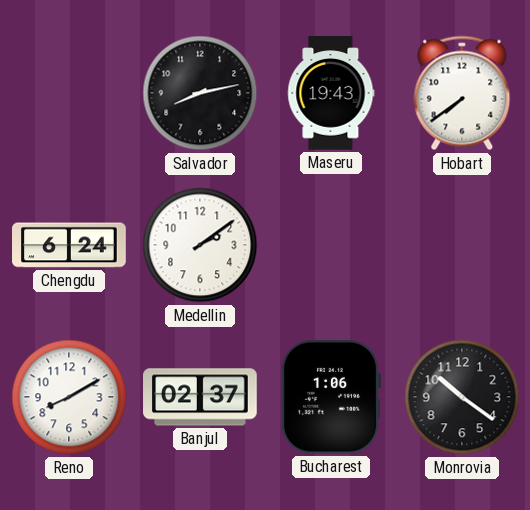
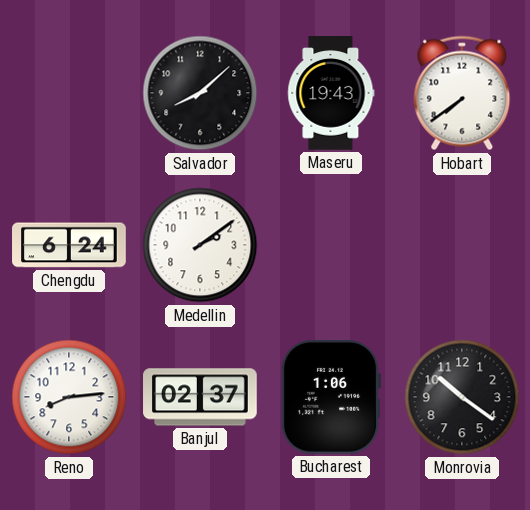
Salvador: 8:13 -> 8:08 (200, 93)
Reno: 8:10 -> 8:14 (69, 397)
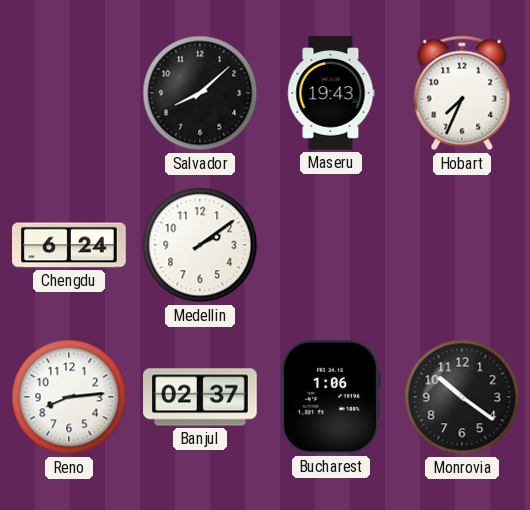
Hobart: 7:39 -> 7:34 (462, 93)
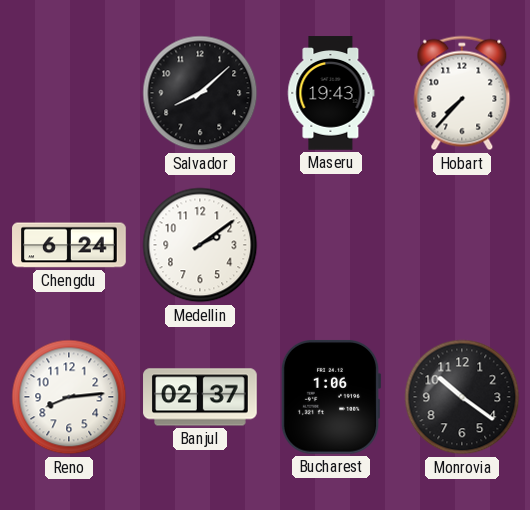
Hobart: 7:34 -> 7:37 (462, 93)
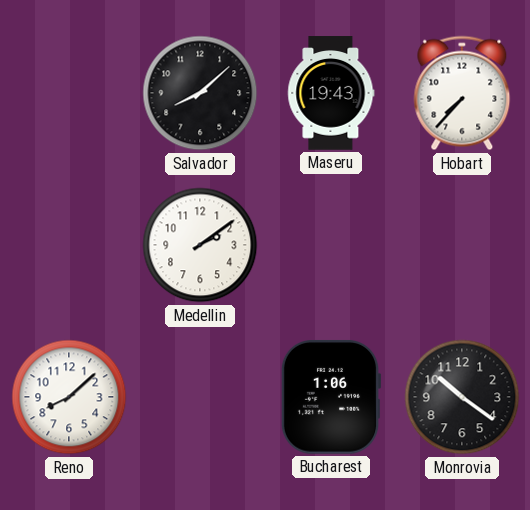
Chengdu: 6:24 -> none (69, 245)
Reno: 8:14 -> 8:08 (69, 397)
Banjul: 02:37 -> none (200, 397)
